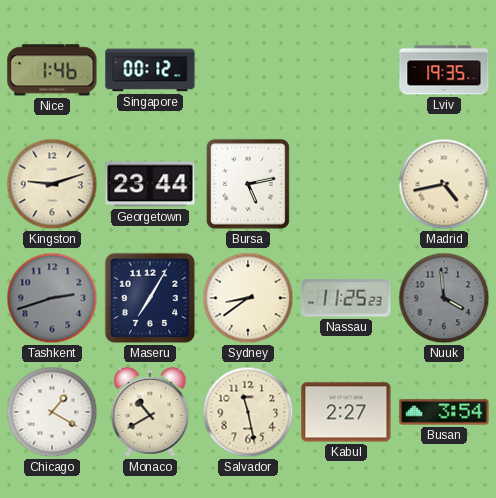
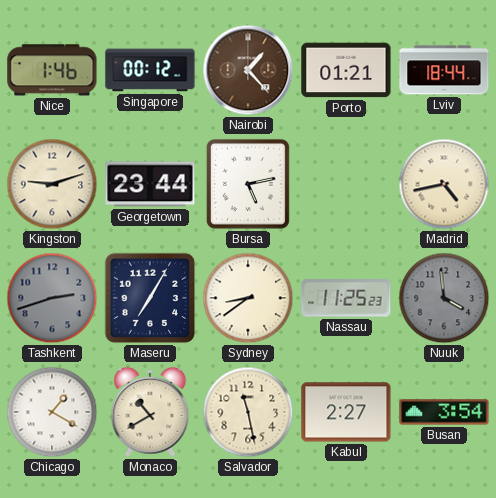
Nairobi: none -> 1:23 (248, 70)
Porto: none -> 01:21 (346, 70)
Lviv: 19:35 -> 18:44 (444, 70)
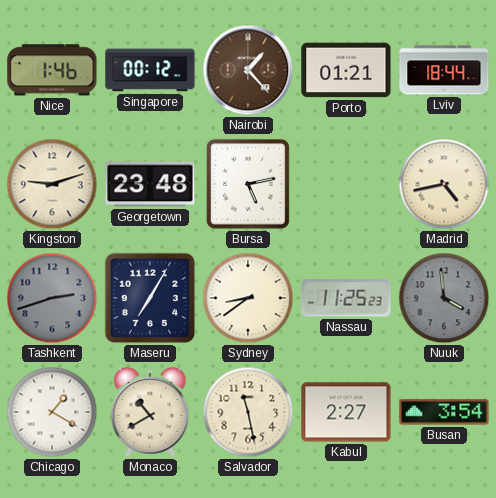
Georgetown: 23:44 -> 23:48 (150, 184)
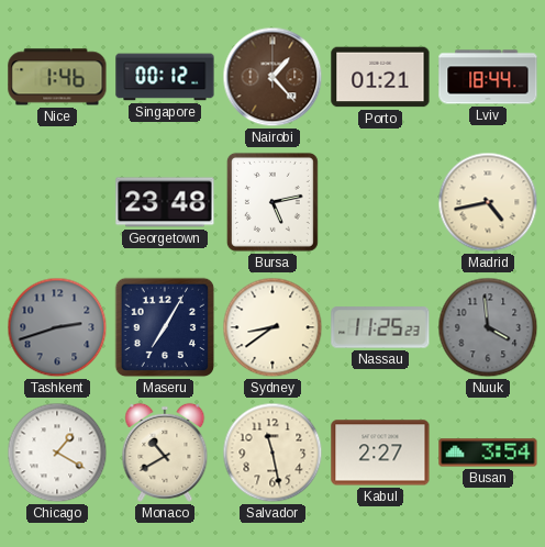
Kingston: 9:12 -> none (52, 184)
